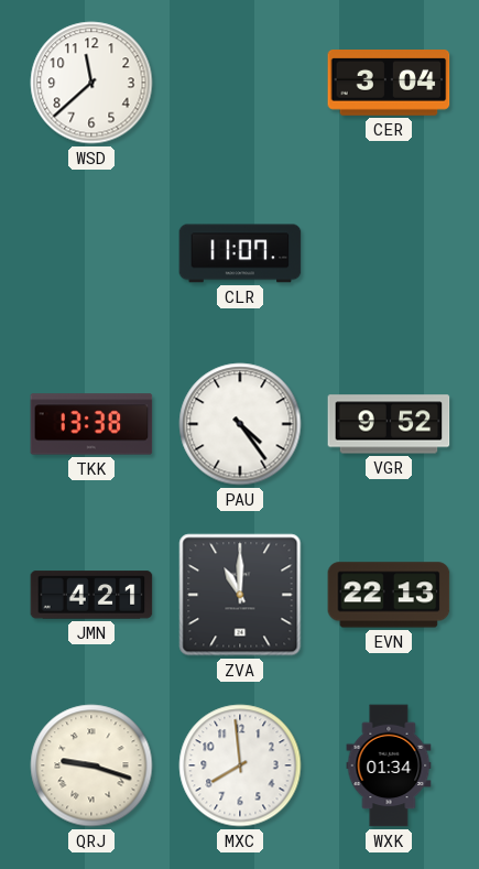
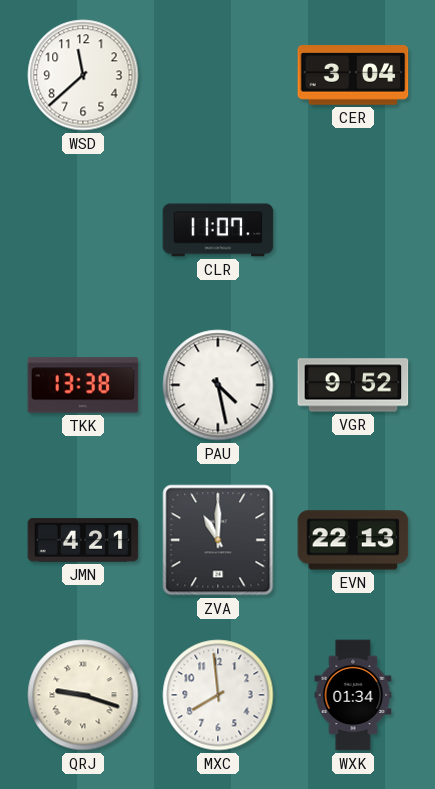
PAU: 4:24 -> 4:28 (218, 385)
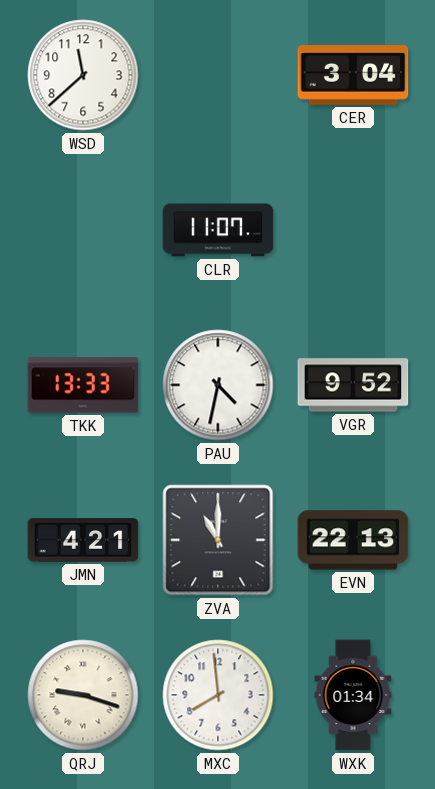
TKK: 13:38 -> 13:33 (83, 385)
PAU: 4:28 -> 4:32 (218, 385)
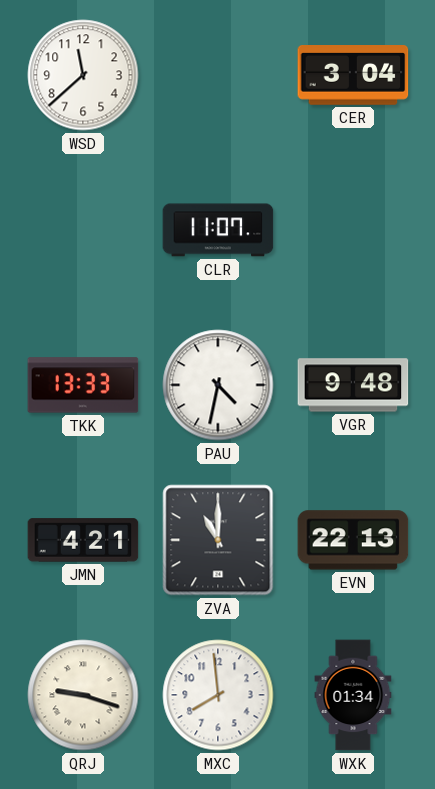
VGR: 9:52 -> 9:48 (353, 385)
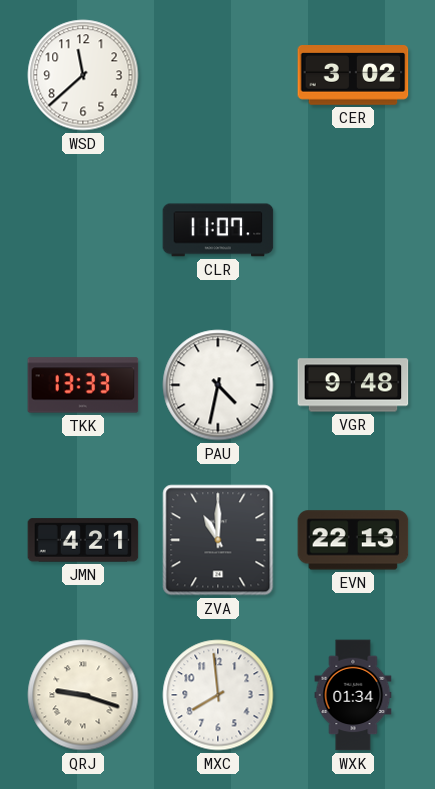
CER: 3:04 -> 3:02 (353, 76)
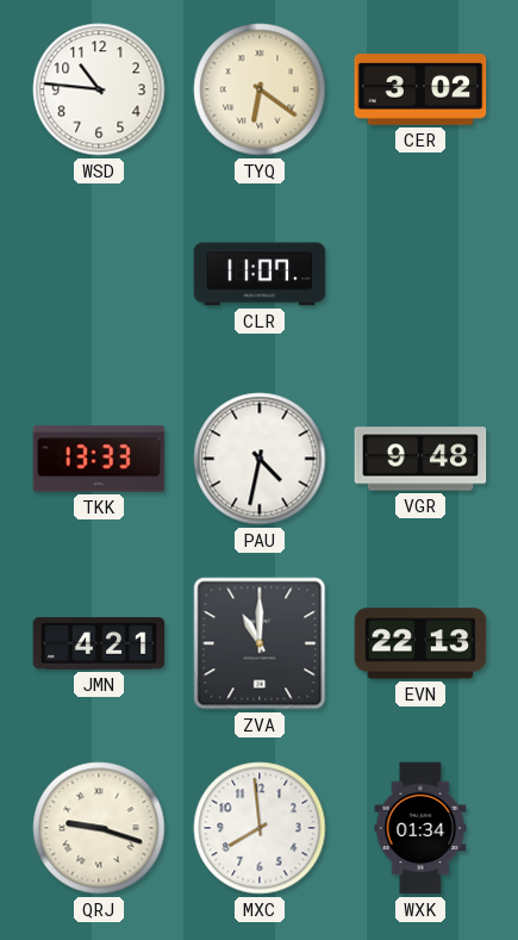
WSD: 11:38 -> 10:46 (99, 89)
TYQ: none -> 6:21 (260, 89)
